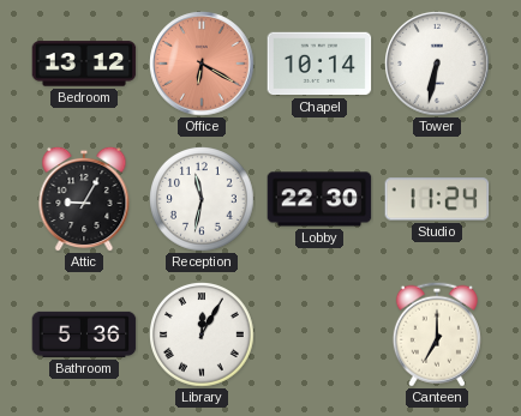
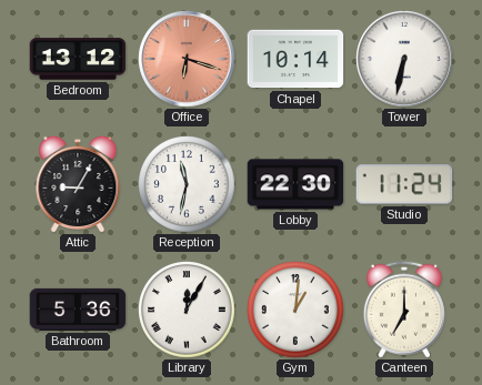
Office: 6:20 -> 6:18 (187, 59)
Gym: none -> 1:01 (295, 310)
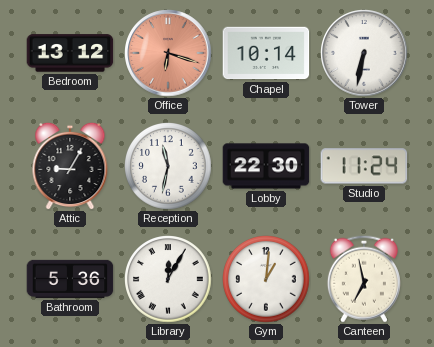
Canteen: 7:00 -> 6:58 (364, 279)
